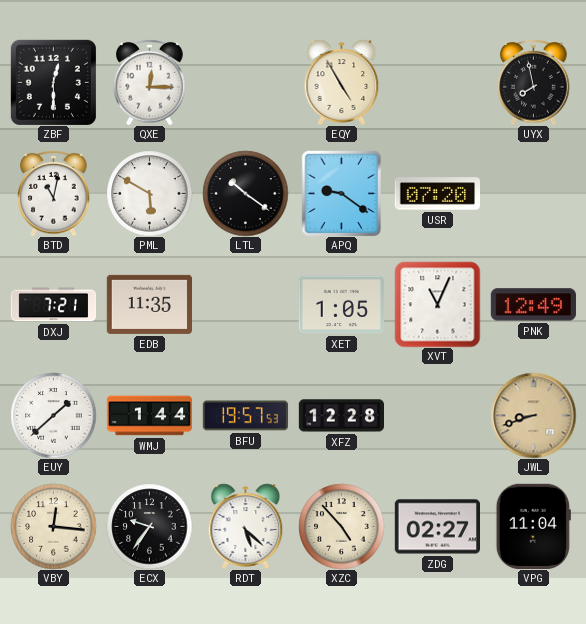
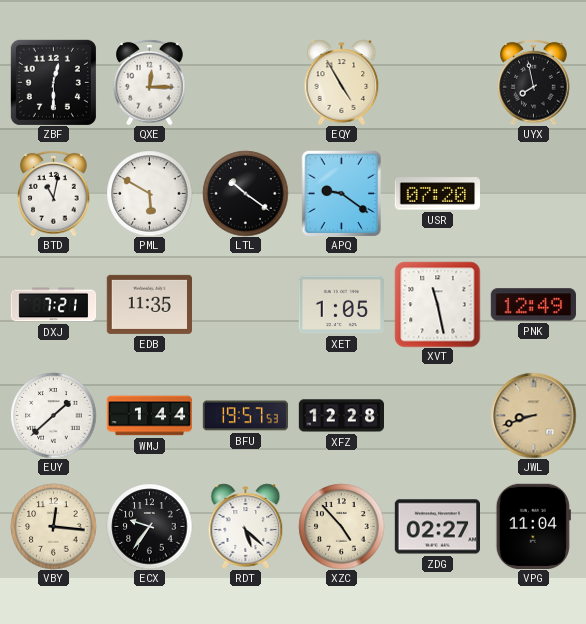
XVT: 11:04 -> 11:28 (437, 304)
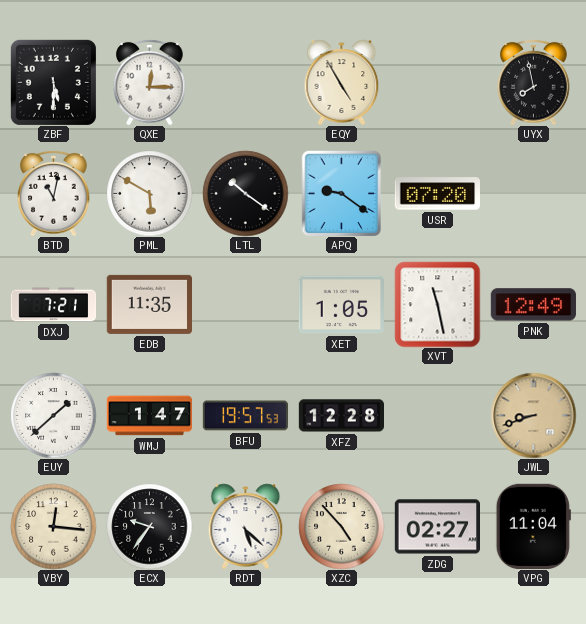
ZBF: 12:30 -> 5:30 (53, 82)
WMJ: 1:44 -> 1:47 (149, 416)
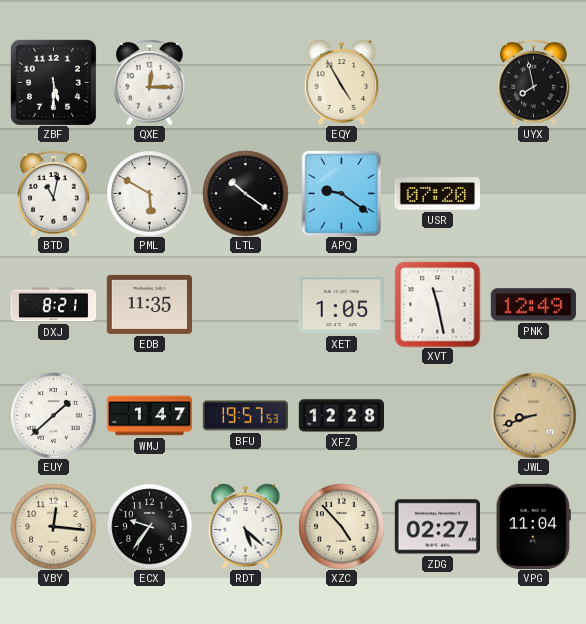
DXJ: 7:21 -> 8:21 (53, 305)
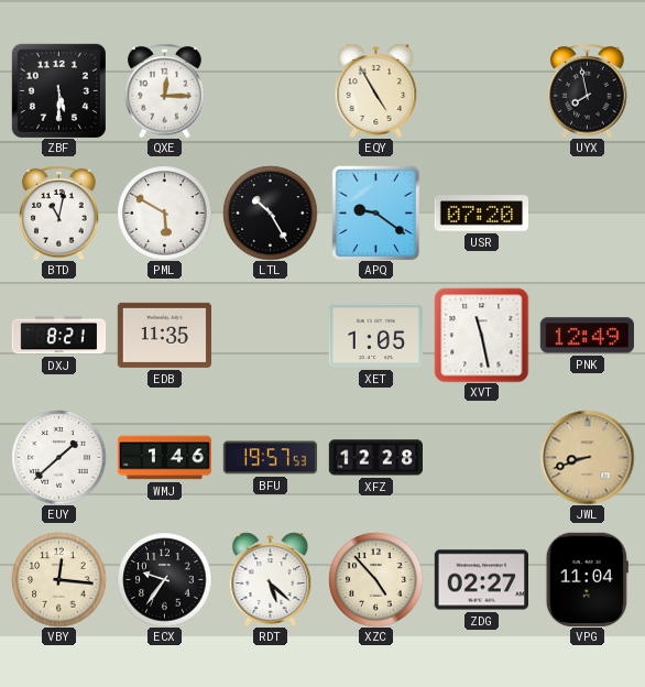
LTL: 10:21 -> 10:25 (270, 212)
WMJ: 1:47 -> 1:46 (164, 458)
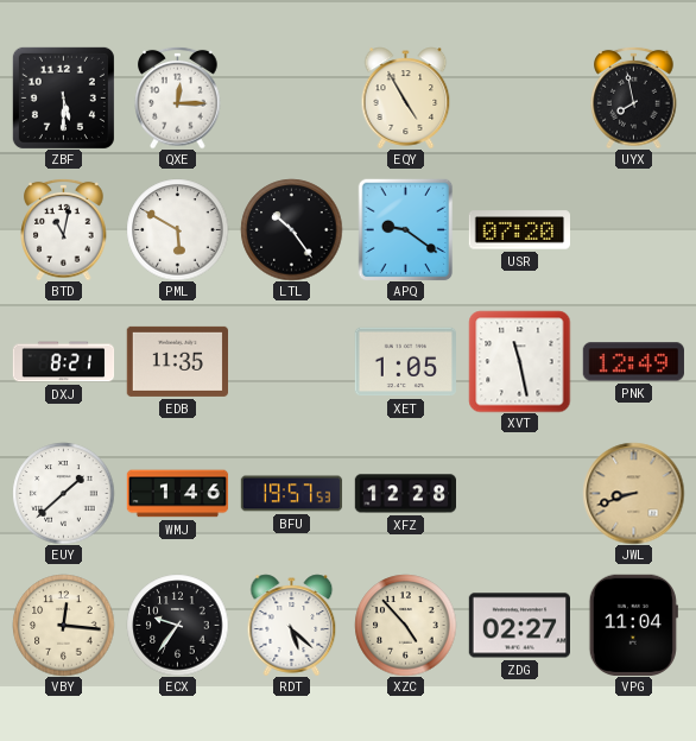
LTL: 10:25 -> 10:24 (291, 229)
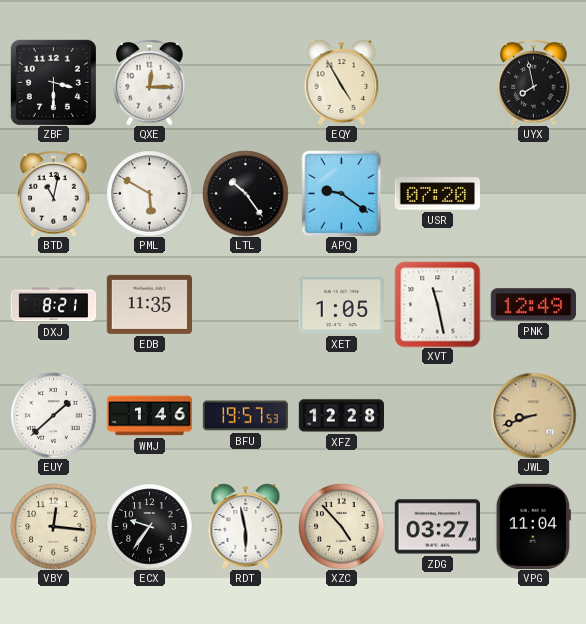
ZBF: 5:30 -> 3:30 (53, 82)
RDT: 5:22 -> 5:58 (246, 526)
ZDG: 02:27 -> 03:27 (437, 527)
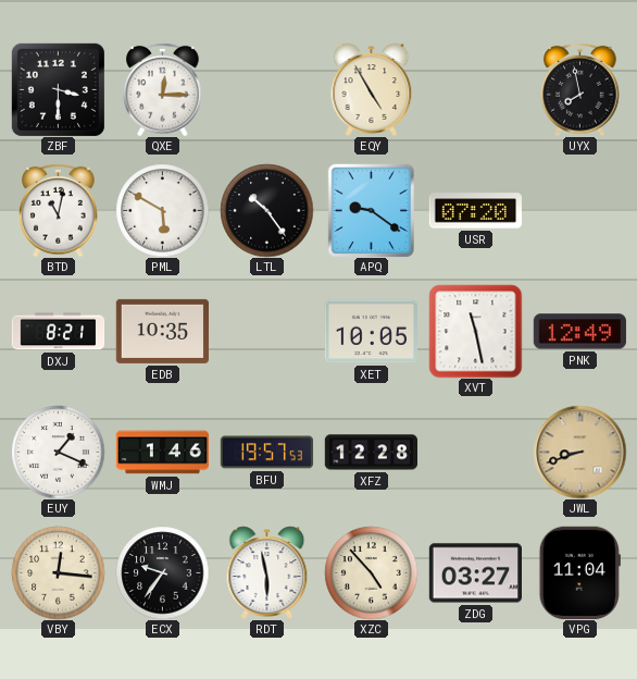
EDB: 11:35 -> 10:35 (162, 331)
XET: 1:05 -> 10:05 (371, 332)
EUY: 1:38 -> 1:19 (58, 452)
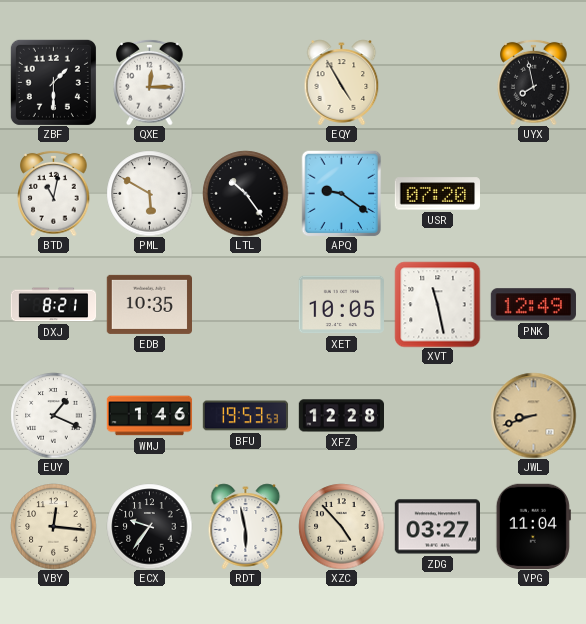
ZBF: 3:30 -> 1:30 (53, 82)
BFU: 19:57 -> 19:53 (245, 416)
